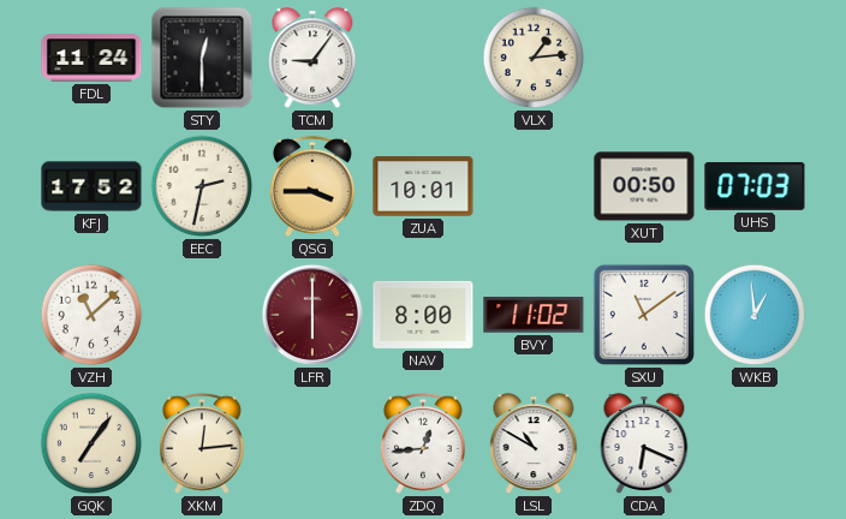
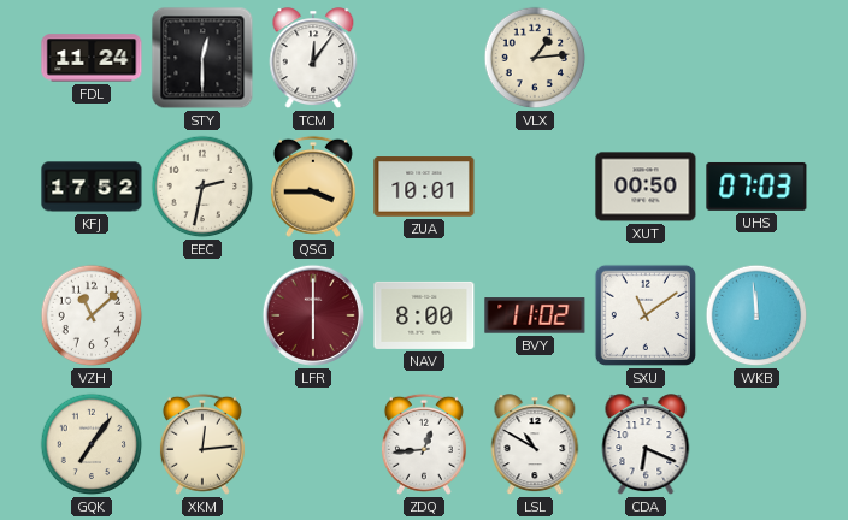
TCM: 9:06 -> 12:06 (313, 59)
WKB: 12:59 -> 11:59 (756, 315)
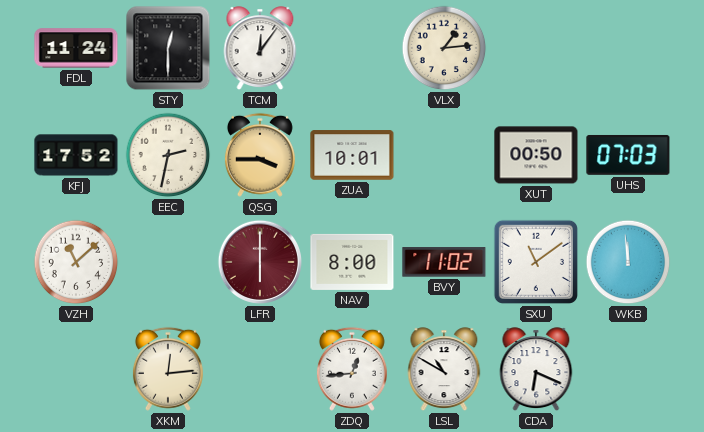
GQK: 7:06 -> none (92, 444)
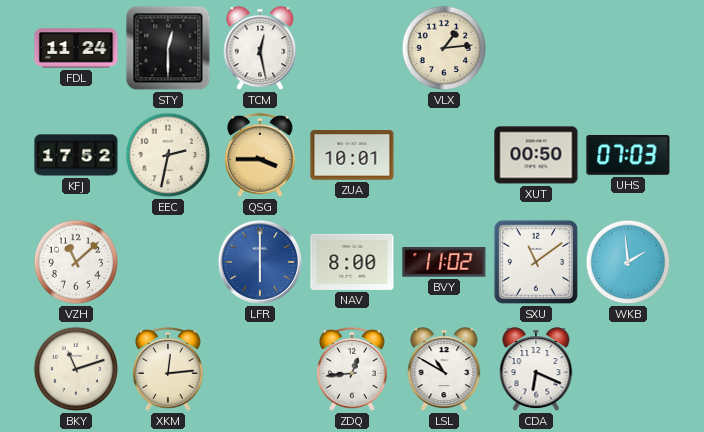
TCM: 12:06 -> 12:28 (260, 49)
LFR dial: burgundy -> blue (260, 262)
WKB: 11:59 -> 1:59 (628, 262)
BKY: none -> 11:12 (76, 369)
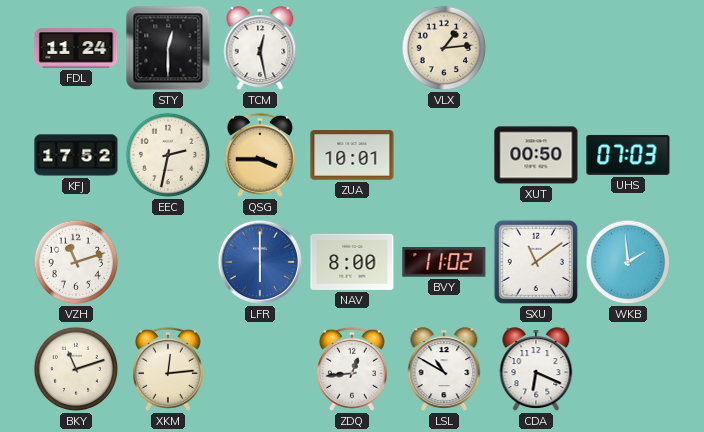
VZH: 11:08 -> 11:12 (76, 262)
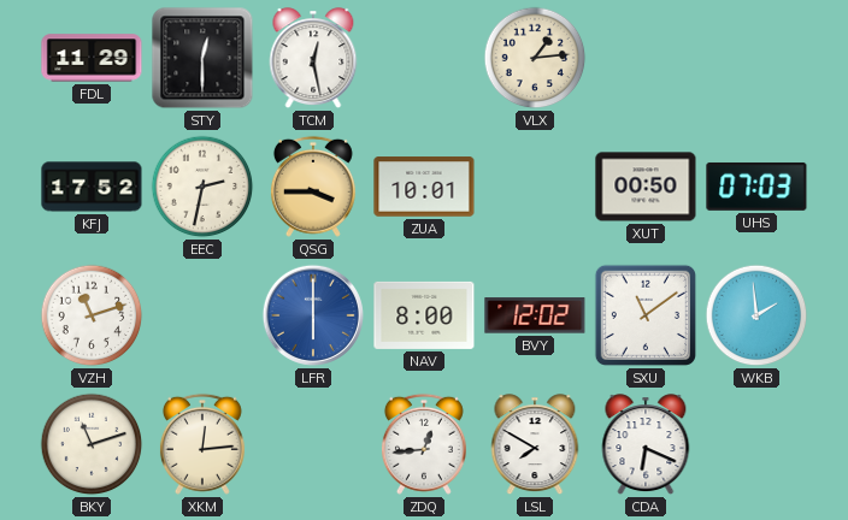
FDL: 11:24 -> 11:29 (92, 58)
BVY: 11:02 -> 12:02 (535, 315)
LSL: 10:50 -> 7:50 (535, 445)
